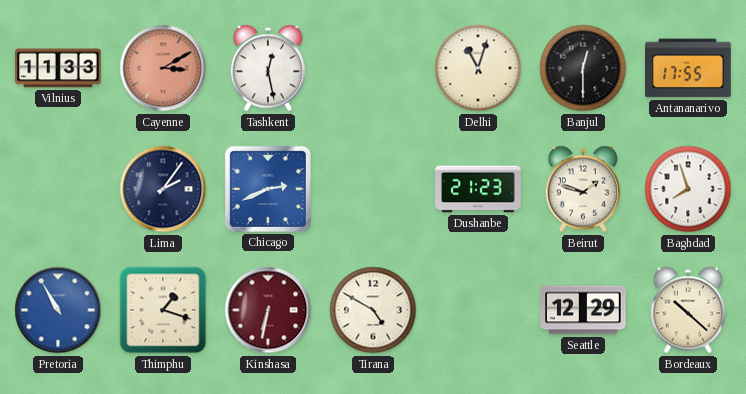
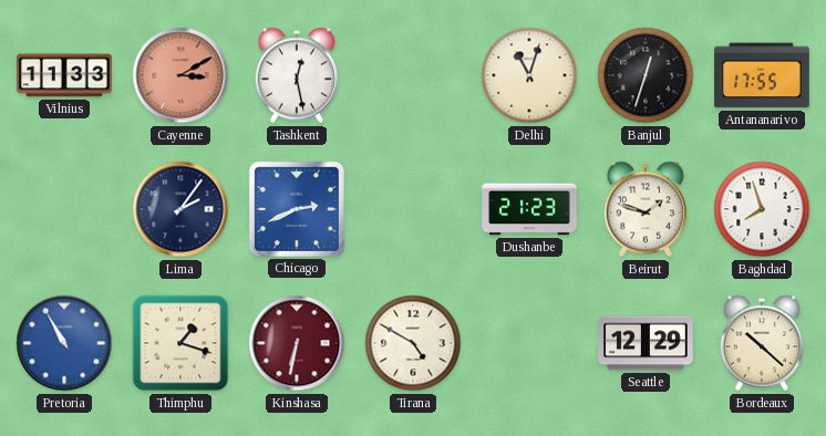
Banjul: 12:30 -> 12:33 (646, 75)
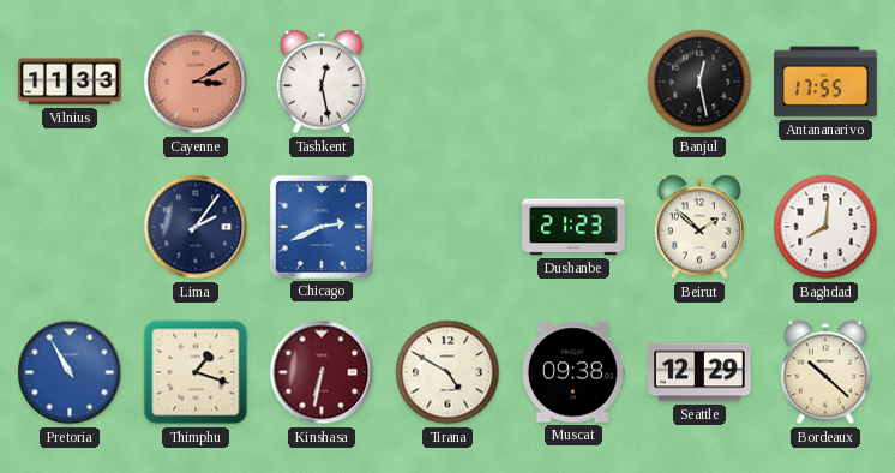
Delhi: 11:03 -> none (529, 75)
Banjul: 12:33 -> 12:28 (699, 82)
Beirut: 1:48 -> 1:52 (699, 227)
Baghdad: 7:57 -> 8:01 (825, 227)
Muscat: none -> 09:38 (573, 372)
